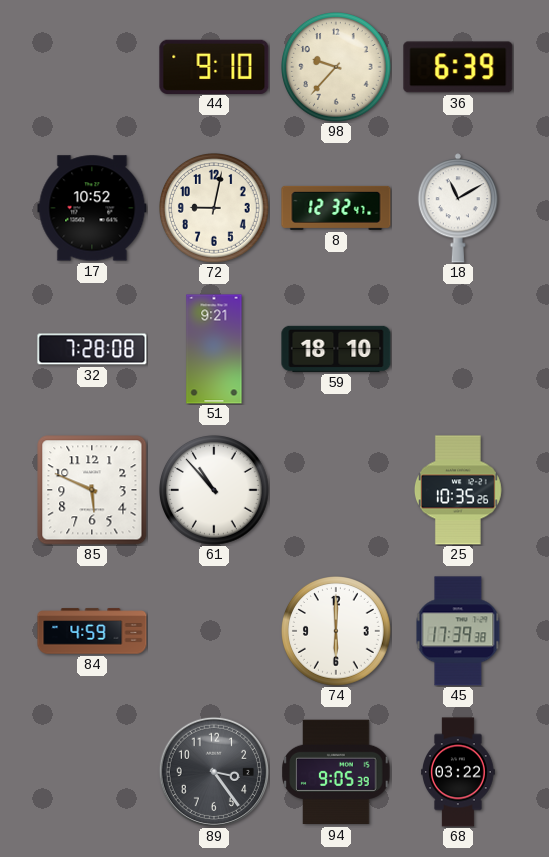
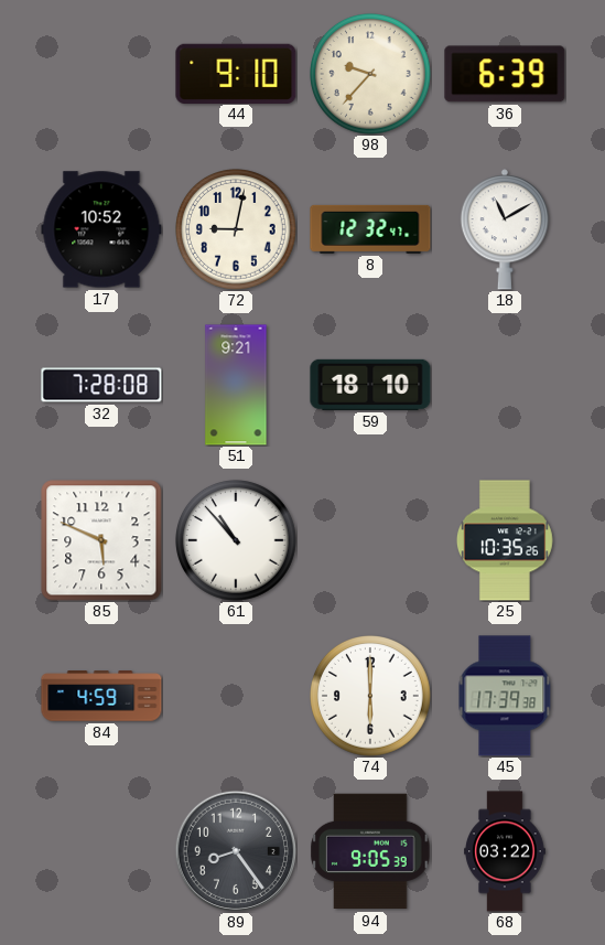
89: 3:24 -> 8:24 (235, 850)
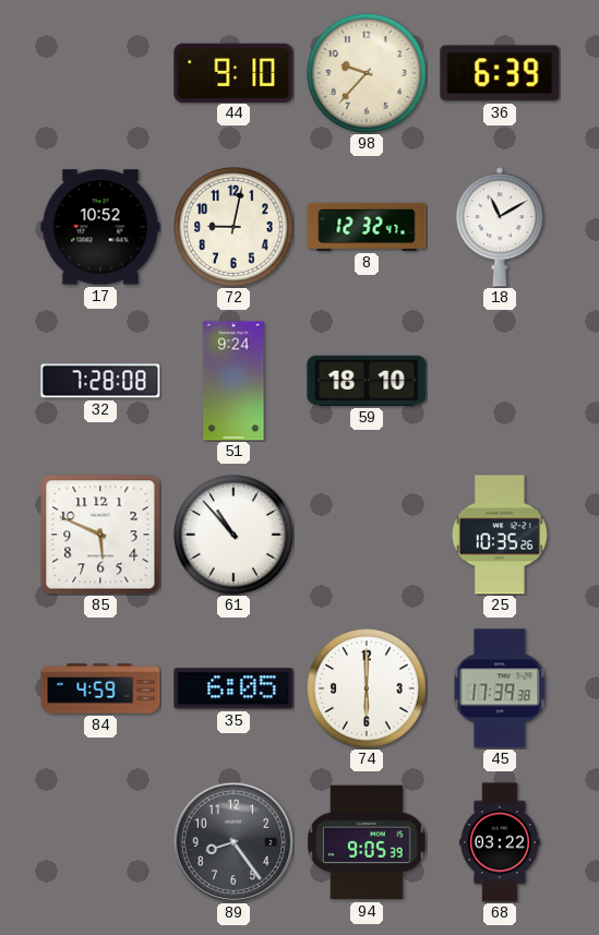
51: 9:21 -> 9:24 (233, 381)
35: none -> 6:05 (233, 688)
